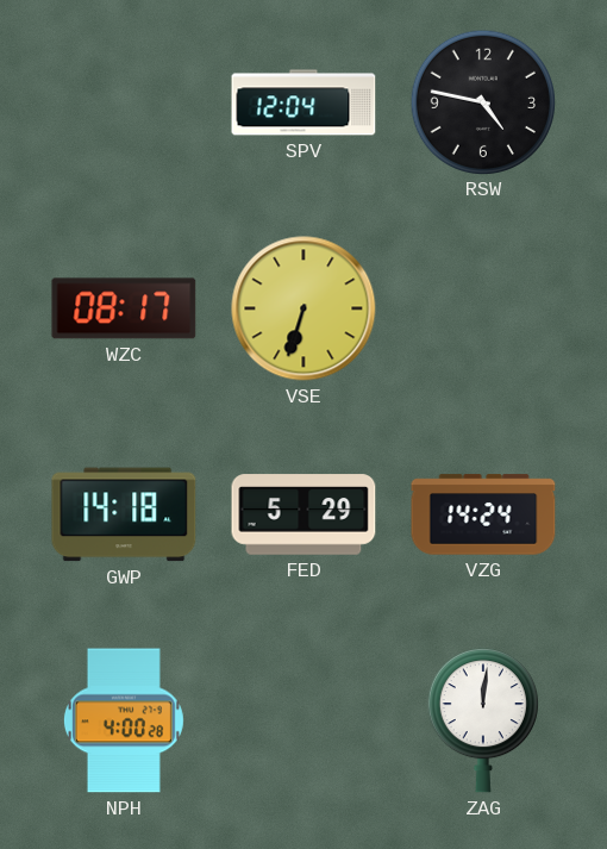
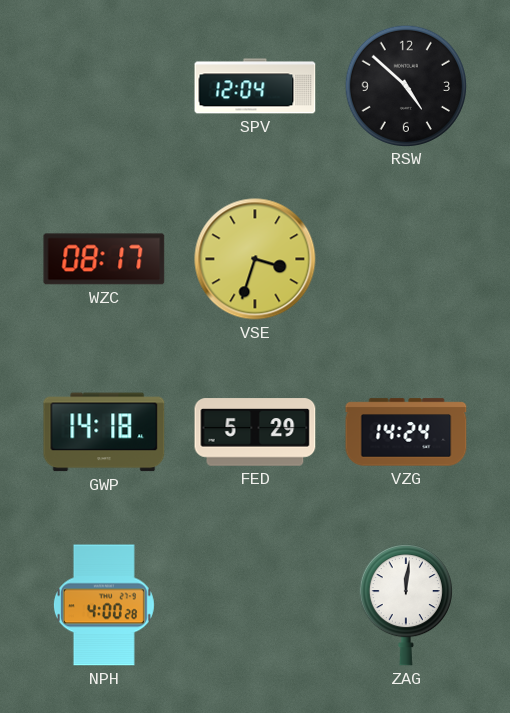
RSW: 4:47 -> 4:52 (405, 85)
VSE: 6:33 -> 3:33 (255, 259)
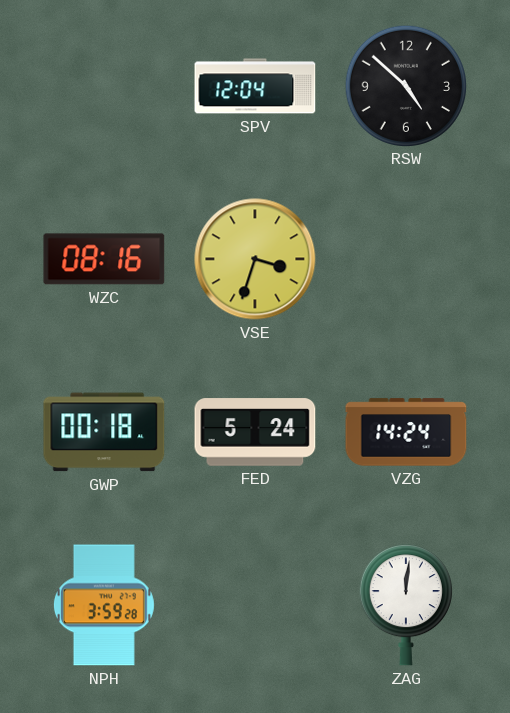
WZC: 08:17 -> 08:16 (104, 259)
GWP: 14:18 -> 00:18 (104, 432)
FED: 5:29 -> 5:24 (255, 432)
NPH: 4:00 -> 3:59 (104, 605)
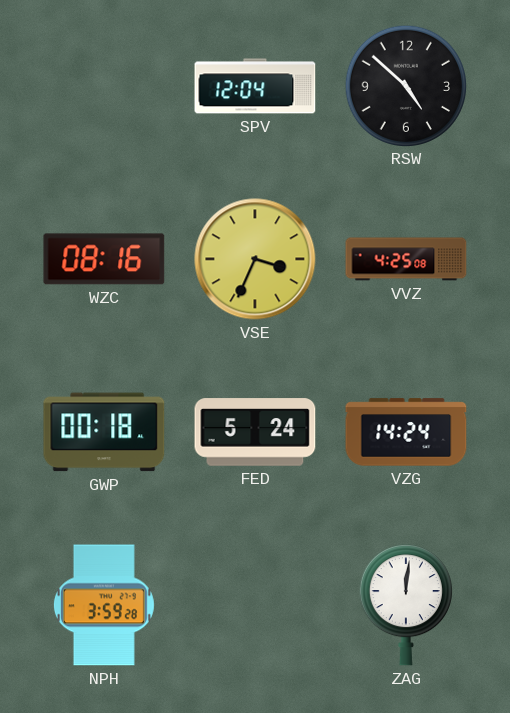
VSE: 3:33 -> 3:34 (255, 259)
VVZ: none -> 4:25 (406, 259)
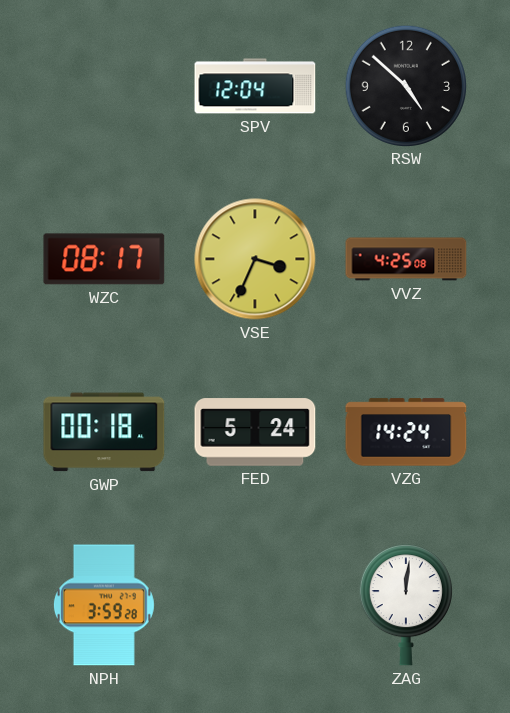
WZC: 08:16 -> 08:17 (104, 259)
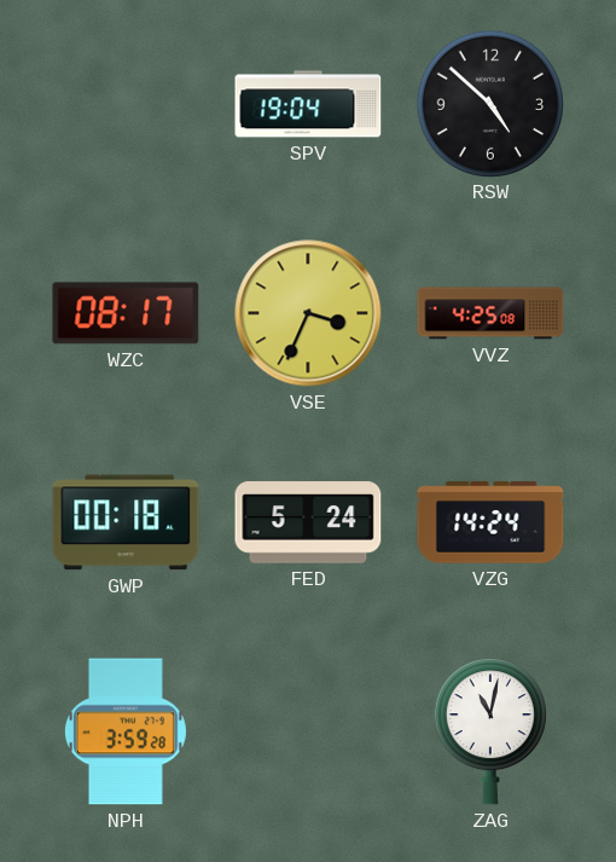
SPV: 12:04 -> 19:04 (308, 104)
ZAG: 12:01 -> 11:02 (490, 733)
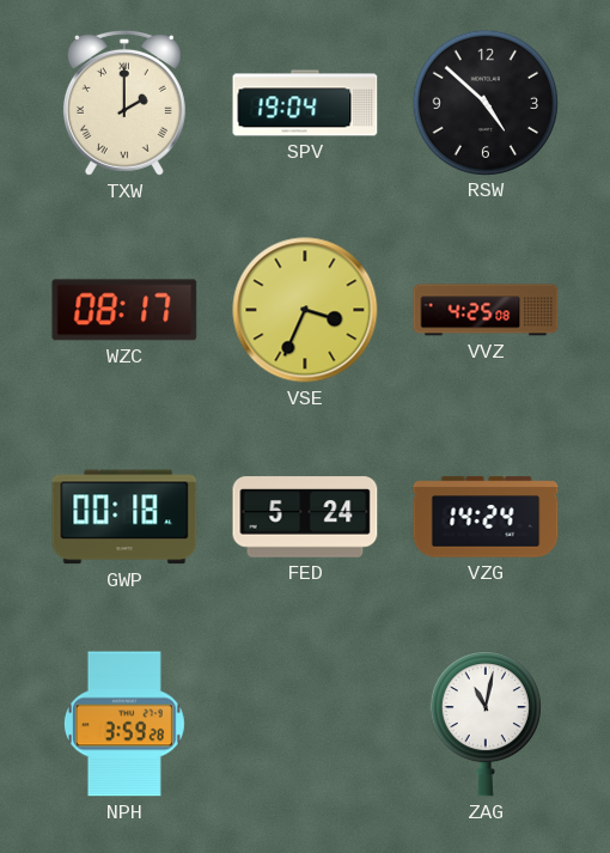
TXW: none -> 2:00 (124, 103)
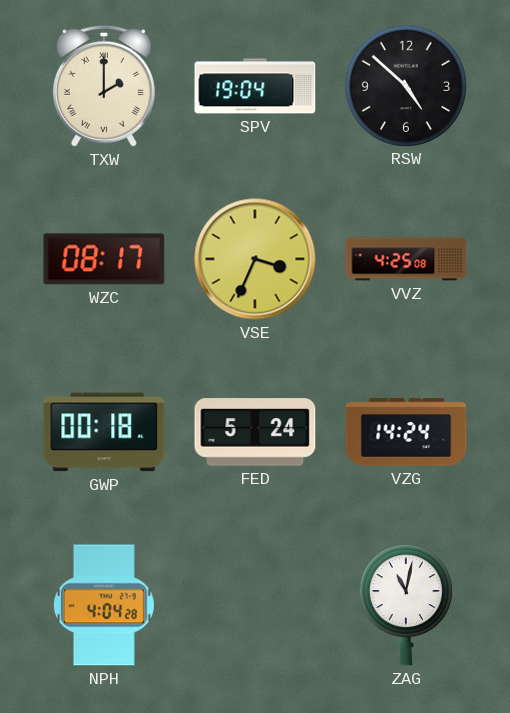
NPH: 3:59 -> 4:04 (104, 605)
